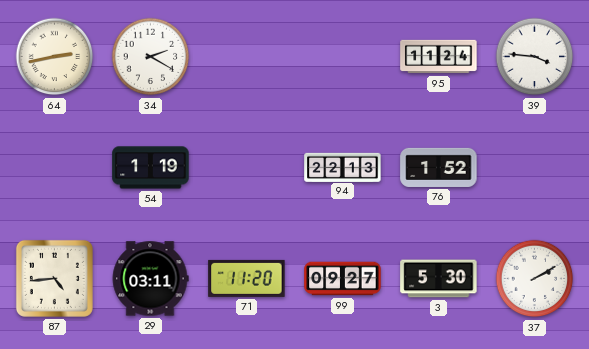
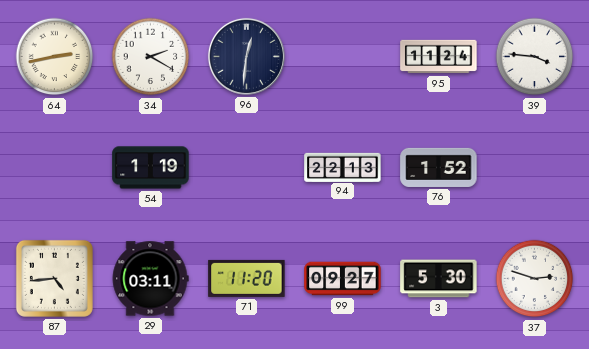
96: none -> 12:31 (246, 56)
37: 2:10 -> 2:48 (535, 279)
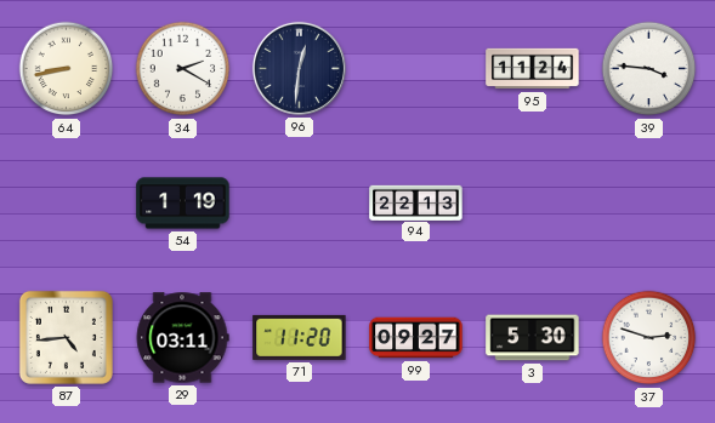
64: 2:43 -> 8:43 (67, 69)
76: 1:52 -> none (439, 167)
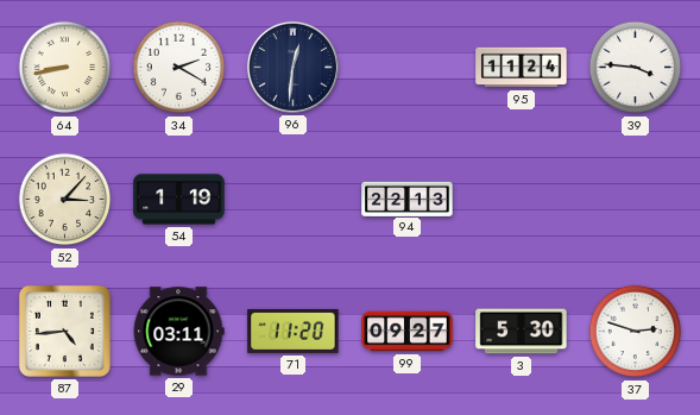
52: none -> 3:07 (65, 200)
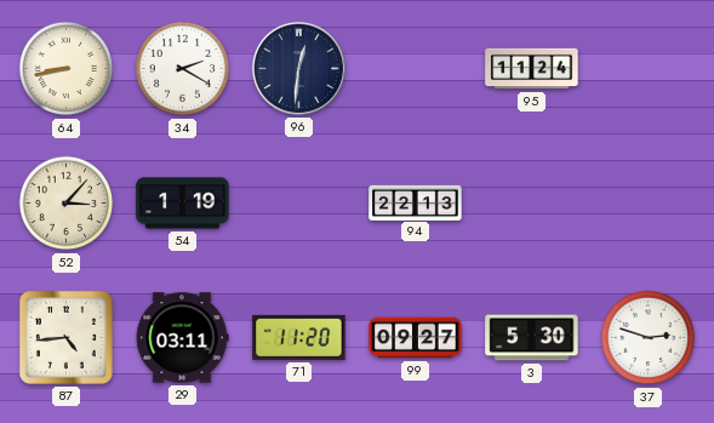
39: 3:46 -> none (636, 68)
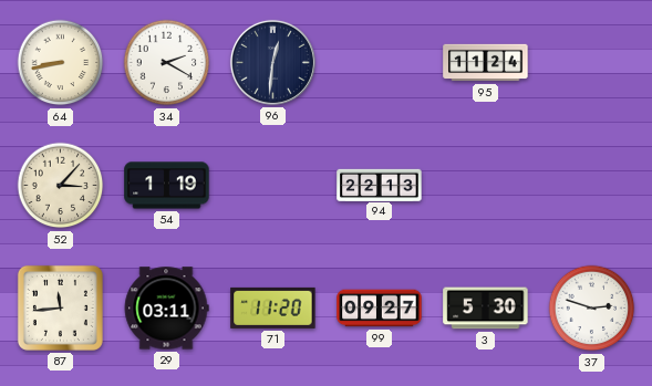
87: 4:44 -> 11:44 (60, 307)
